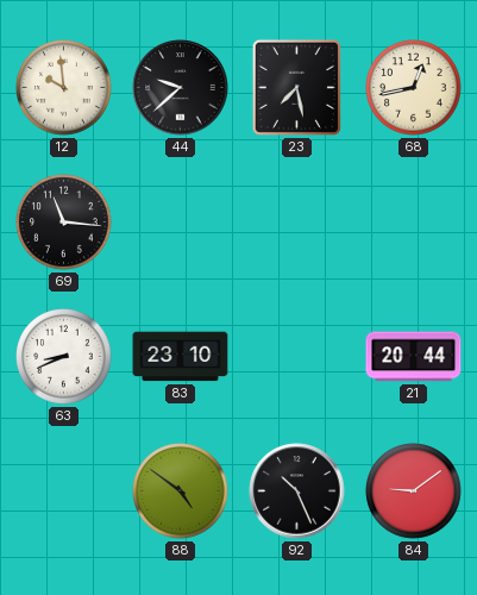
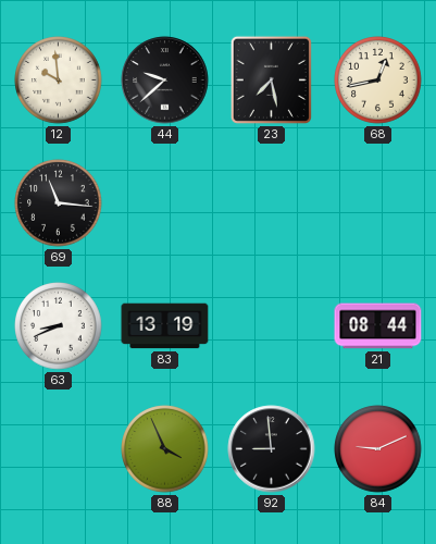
83: 23:10 -> 13:19 (165, 326)
21: 20:44 -> 08:44 (378, 326)
88: 4:51 -> 3:56 (165, 449)
92: 10:26 -> 8:59 (272, 449)
84: 9:09 -> 9:11 (378, 449)
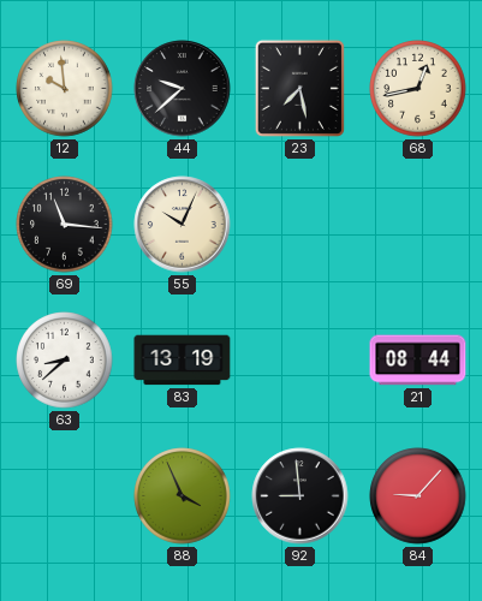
55: none -> 10:04 (183, 225)
63: 8:41 -> 8:38 (65, 361)
84: 9:11 -> 9:07 (418, 496)
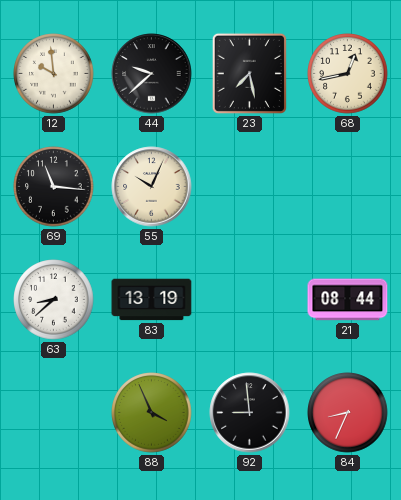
84: 9:07 -> 8:34 (348, 413)
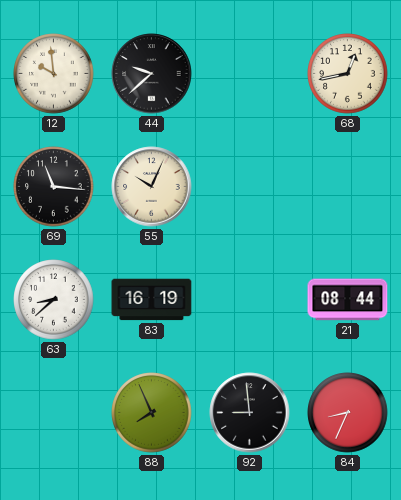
23: 7:28 -> none (249, 73)
83: 13:19 -> 16:19 (152, 300)
88: 3:56 -> 7:56 (152, 413)
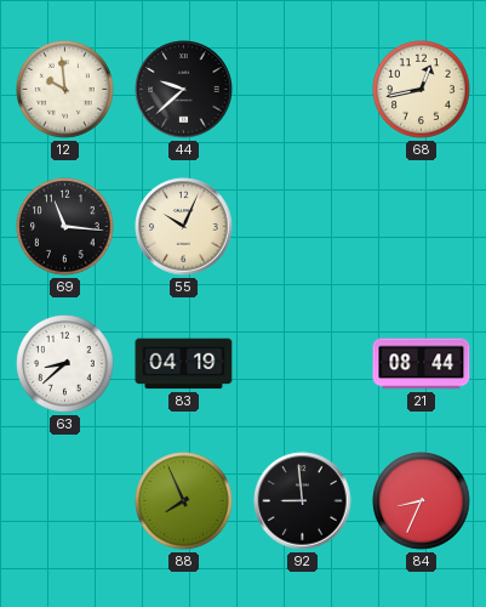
83: 16:19 -> 04:19 (184, 364)
